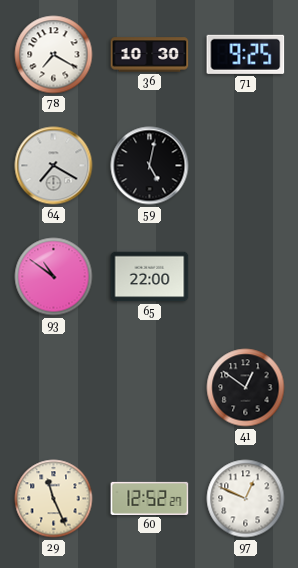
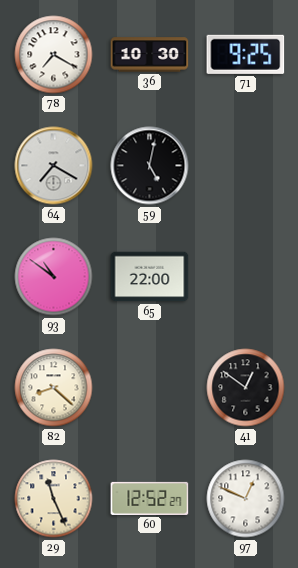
82: none -> 8:22 (54, 388)
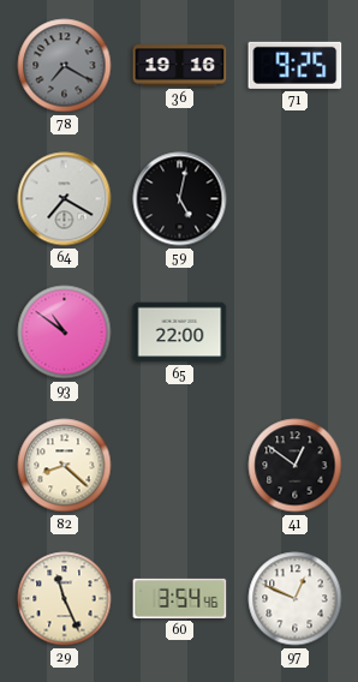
78 dial: white -> grey (65, 66)
36: 10:30 -> 19:16 (180, 66)
60: 12:52 -> 3:54 (180, 598)
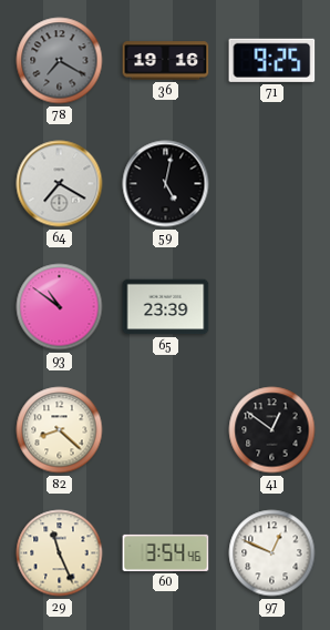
65: 22:00 -> 23:39 (166, 307)
